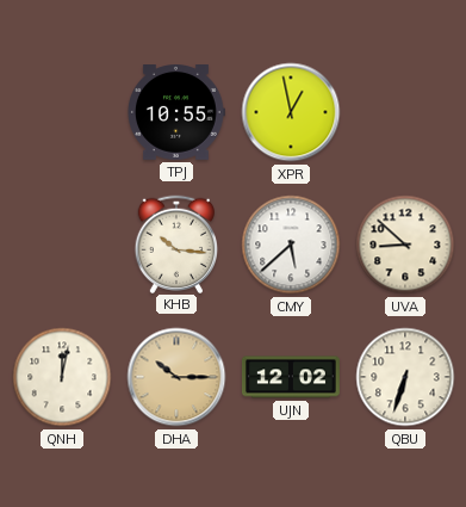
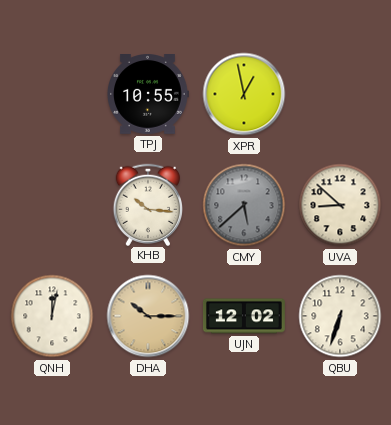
CMY dial: white -> grey (244, 205)
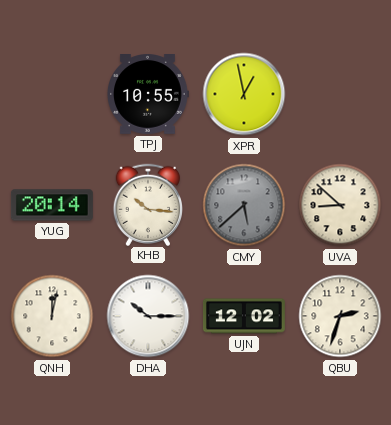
YUG: none -> 20:14 (52, 205)
DHA dial: champagne -> white (148, 316)
QBU: 6:33 -> 2:33 (340, 316)
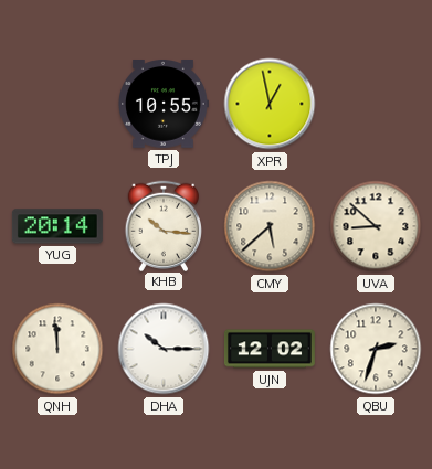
CMY dial: grey -> cream (270, 226)
QNH: 12:02 -> 11:59 (57, 349)
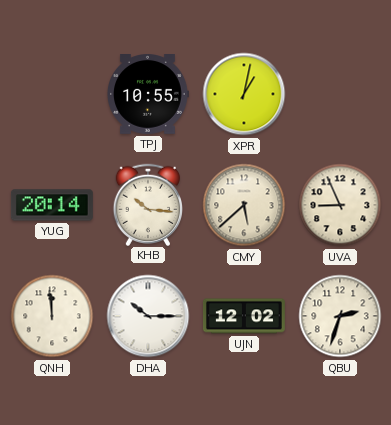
XPR: 12:58 -> 1:02 (244, 94)
UVA: 8:52 -> 8:56 (340, 205)
